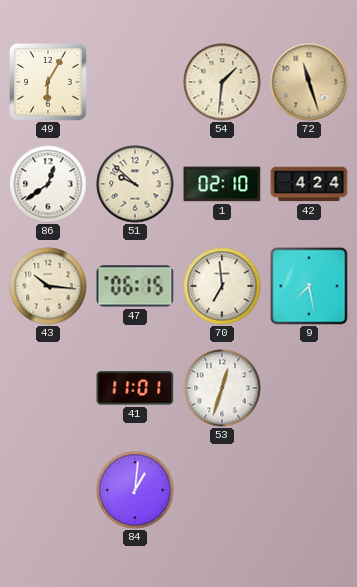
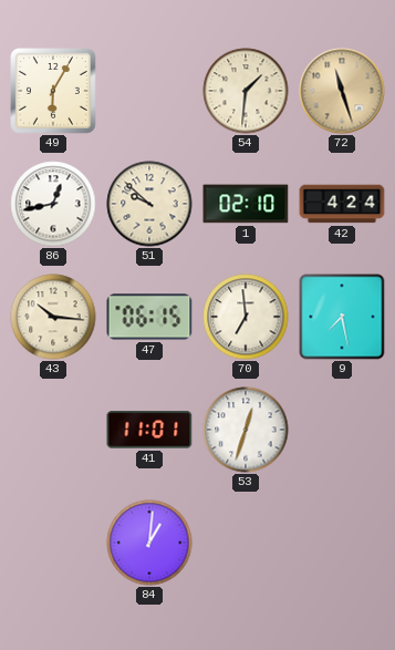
86: 12:39 -> 12:43 (53, 204)
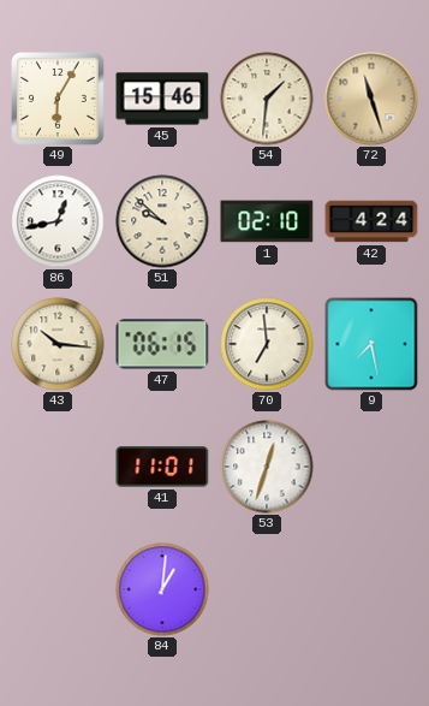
45: none -> 15:46 (162, 99)
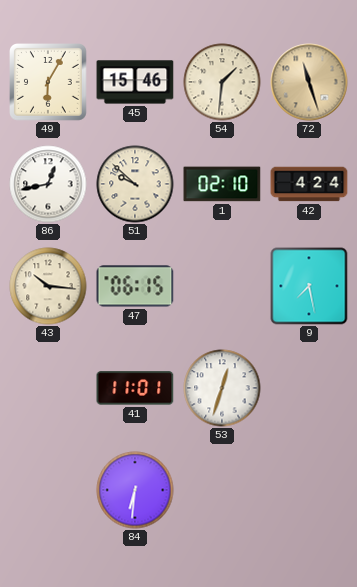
70: 6:59 -> none (267, 344)
84: 1:01 -> 6:31 (135, 490)
